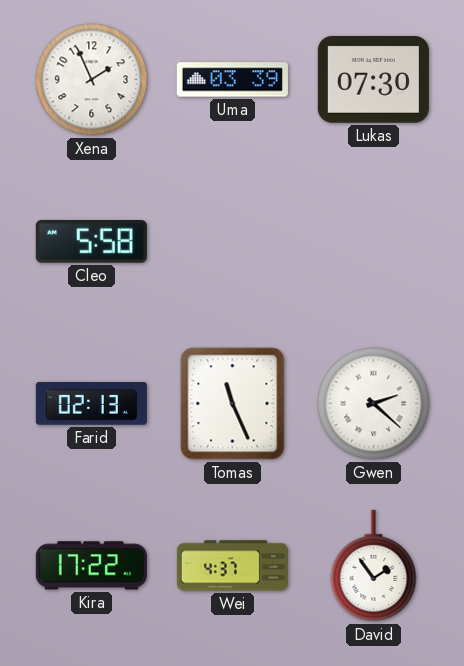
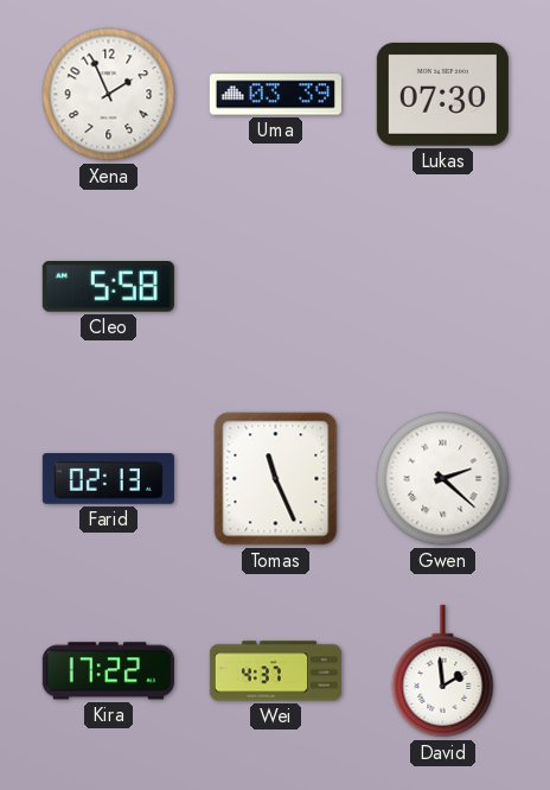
David: 1:54 -> 1:59 (443, 671)
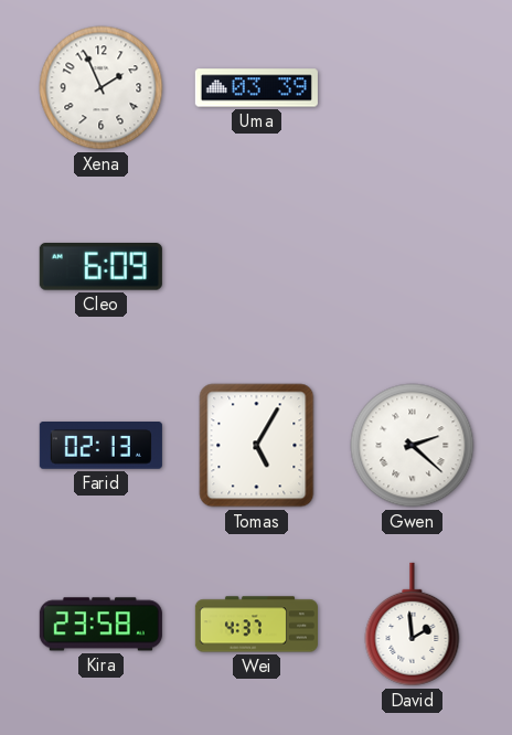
Lukas: 07:30 -> none (442, 95)
Cleo: 5:58 -> 6:09 (100, 267)
Tomas: 11:26 -> 5:05 (257, 446)
Kira: 17:22 -> 23:58 (100, 625)
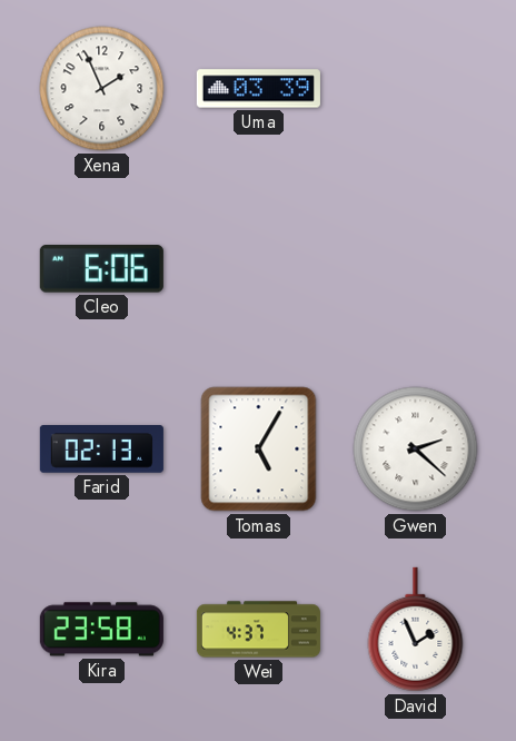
Cleo: 6:09 -> 6:06 (101, 269)
David: 1:59 -> 1:56 (416, 630)
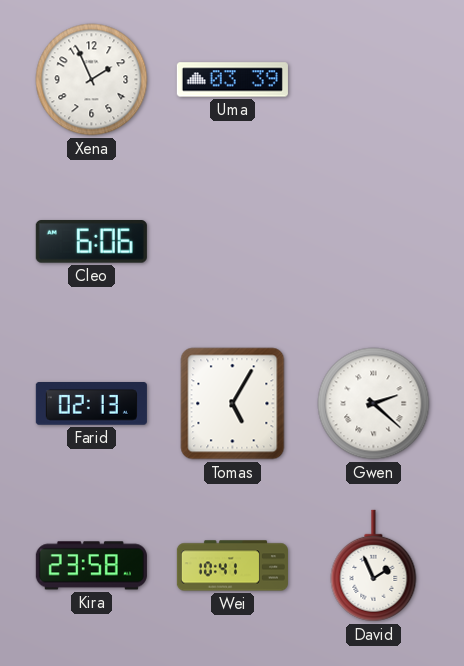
Wei: 4:37 -> 10:41 (232, 566)
